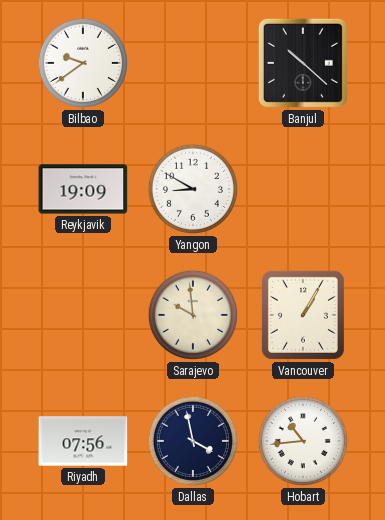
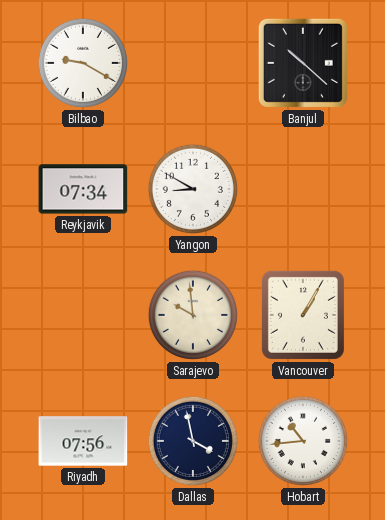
Bilbao: 9:39 -> 9:20 (83, 63)
Reykjavik: 19:09 -> 07:34 (83, 189)
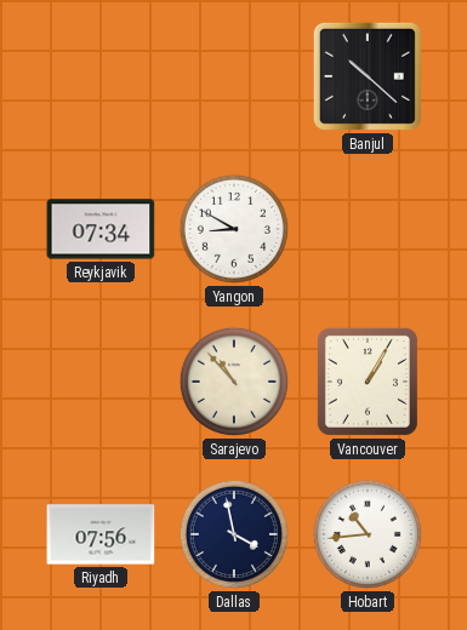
Bilbao: 9:20 -> none (83, 63)
Sarajevo: 9:59 -> 10:53 (234, 382)
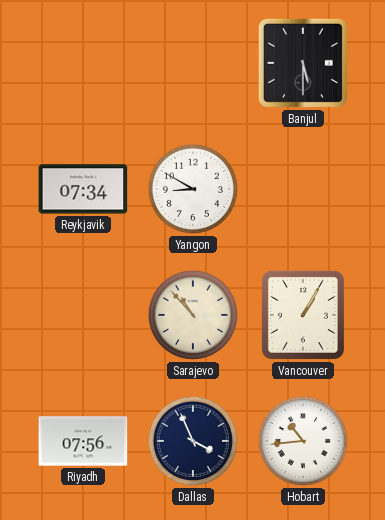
Banjul: 10:22 -> 5:30 (303, 63)
Dallas: 3:58 -> 3:56 (193, 441)
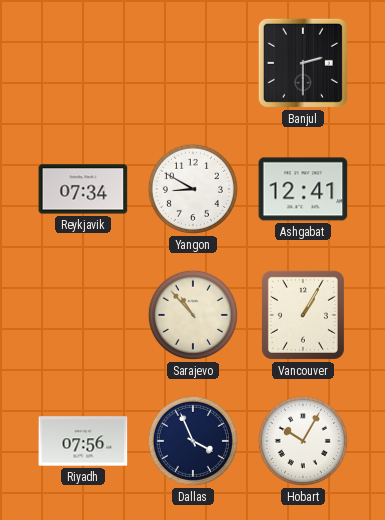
Banjul: 5:30 -> 2:30 (303, 63)
Ashgabat: none -> 12:41 (303, 189)
Hobart: 10:44 -> 10:05 (303, 441)
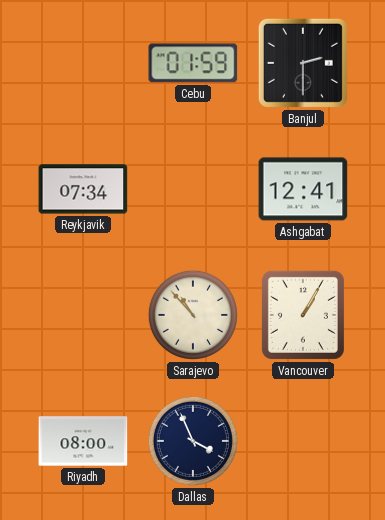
Cebu: none -> 01:59 (193, 63)
Yangon: 8:50 -> none (193, 189)
Riyadh: 07:56 -> 08:00 (83, 441)
Hobart: 10:05 -> none (303, 441)
